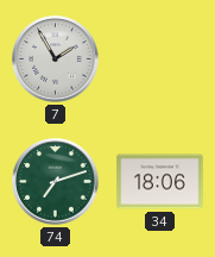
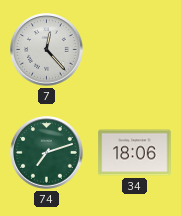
7: 1:55 -> 12:23 (47, 50)
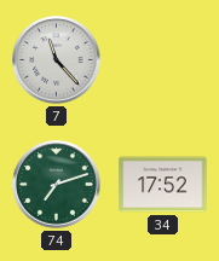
7: 12:23 -> 11:23 (57, 60)
34: 18:06 -> 17:52 (163, 185)
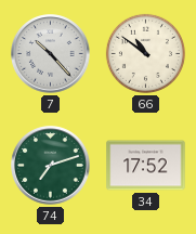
7: 11:23 -> 10:23 (51, 54)
66: none -> 10:51 (145, 53)
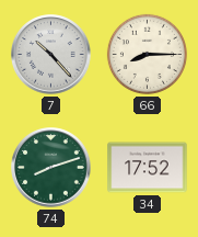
66: 10:51 -> 8:15 (147, 54)
74: 7:12 -> 8:12 (51, 168)
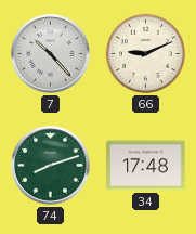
66: 8:15 -> 9:11 (145, 53)
34: 17:52 -> 17:48 (146, 166)
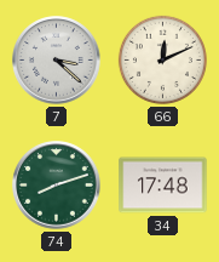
7: 10:23 -> 3:22 (57, 61)
66: 9:11 -> 12:11 (162, 59)
